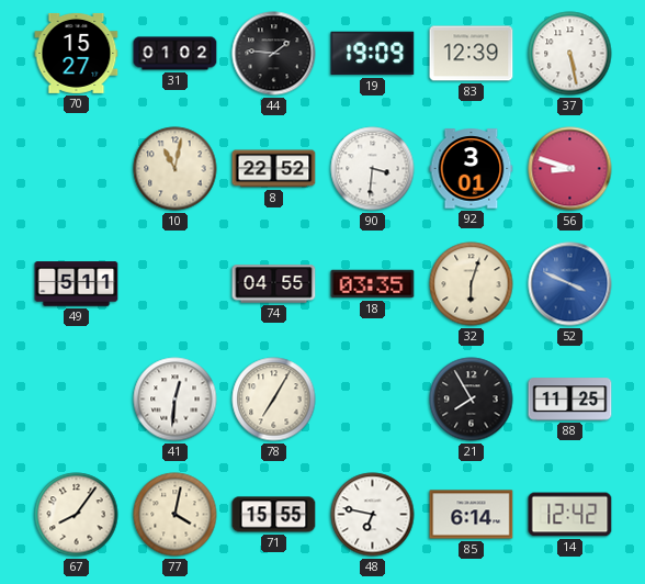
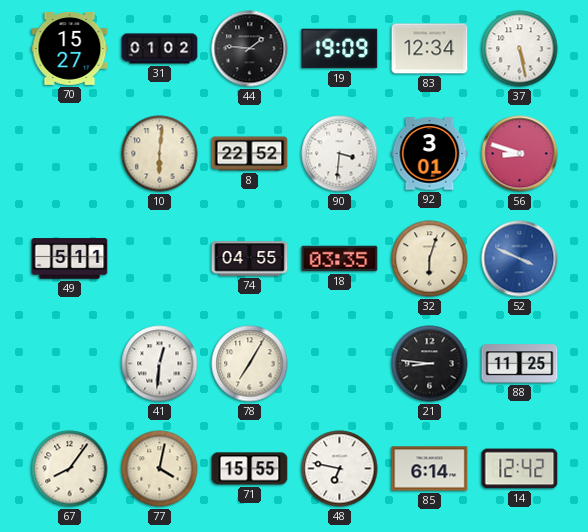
83: 12:39 -> 12:34 (430, 49)
10: 11:02 -> 6:01 (160, 154)
21: 7:55 -> 8:46 (430, 364)
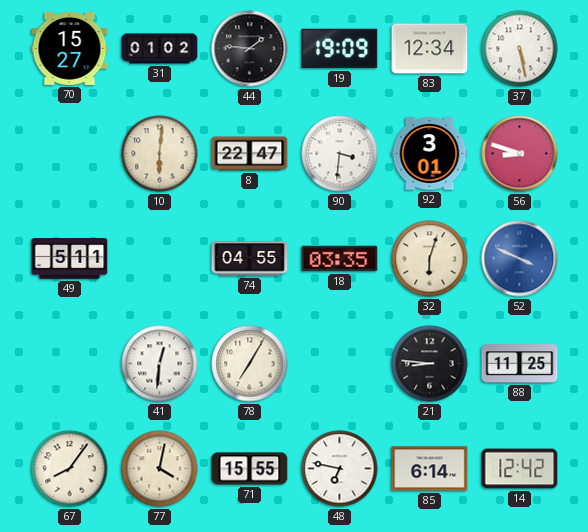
8: 22:52 -> 22:47 (250, 154)
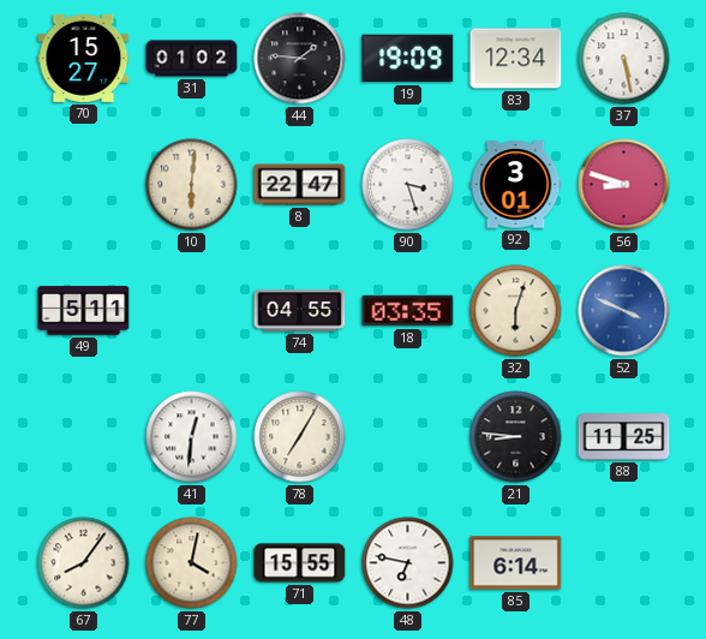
90: 3:31 -> 3:27 (408, 185)
14: 12:42 -> none (520, 469)
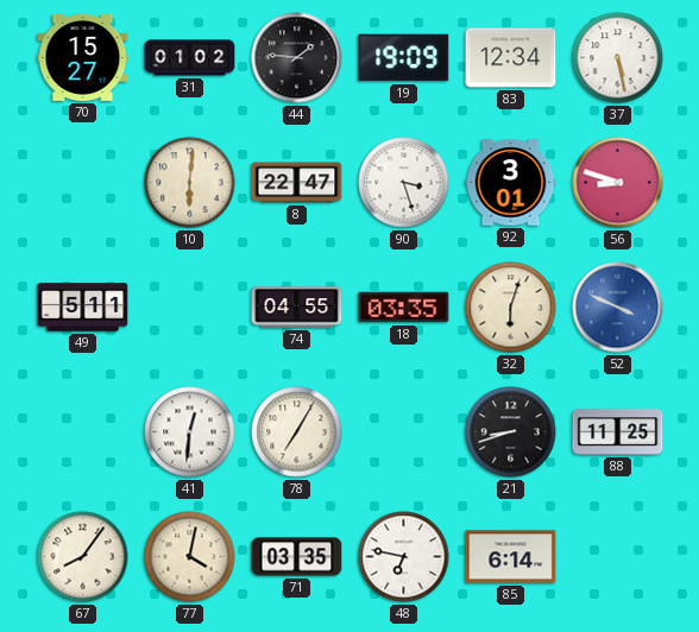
21: 8:46 -> 8:42 (511, 432)
71: 15:55 -> 03:35 (297, 557)
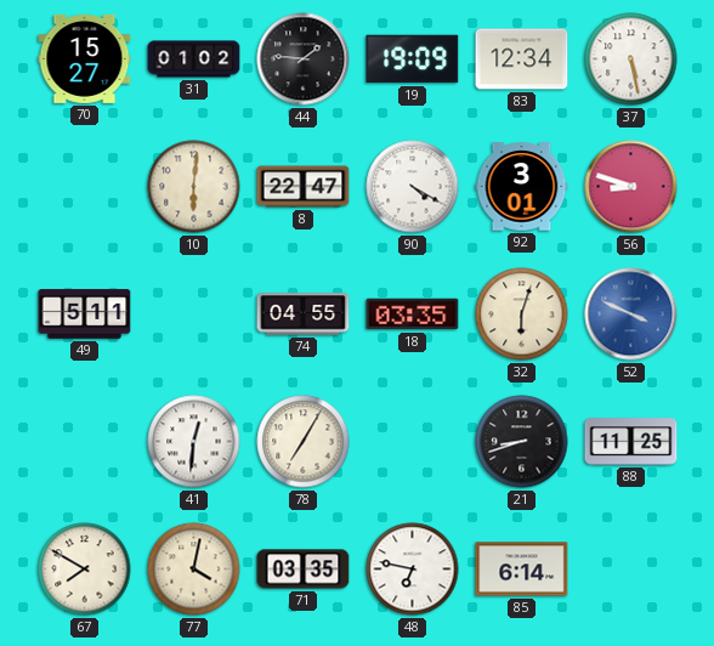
90: 3:27 -> 4:20 (413, 187)
67: 8:06 -> 7:50 (85, 569)
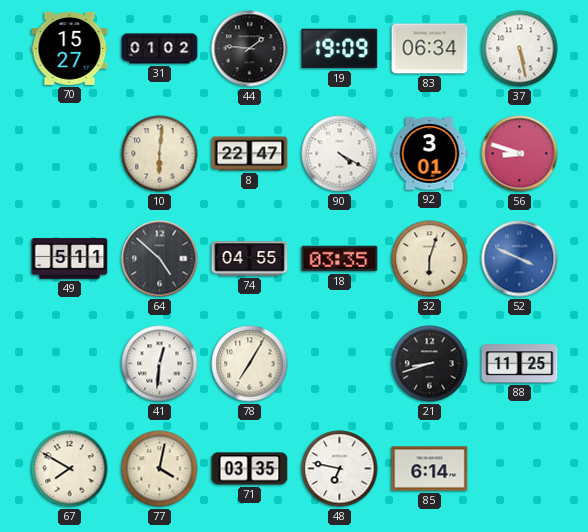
83: 12:34 -> 06:34 (430, 49)
64: none -> 4:52 (160, 259)
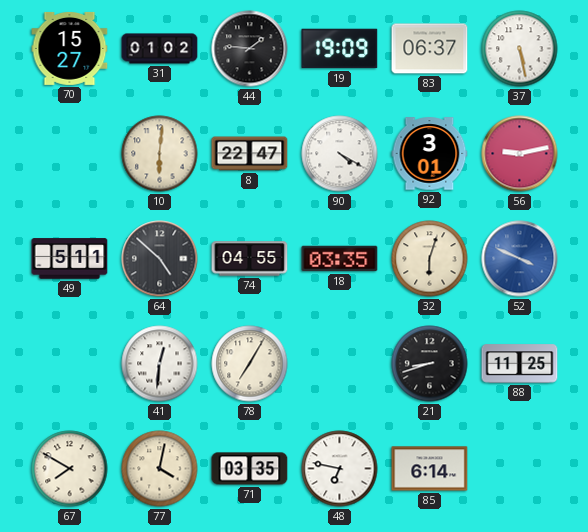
83: 06:34 -> 06:37 (430, 49)
56: 8:48 -> 9:13 (520, 154)
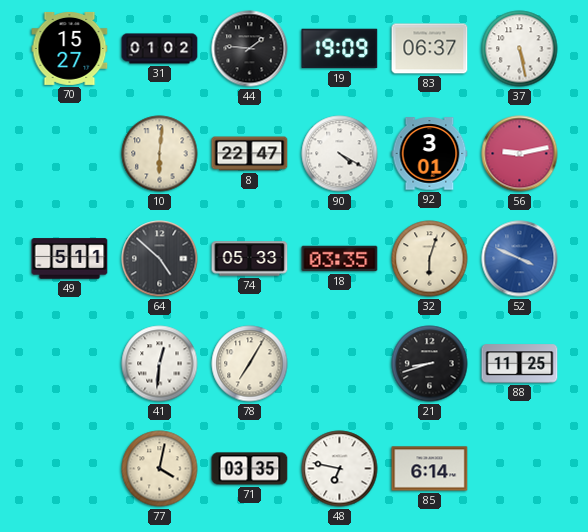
74: 04:55 -> 05:33 (250, 259)
67: 7:50 -> none (70, 469)
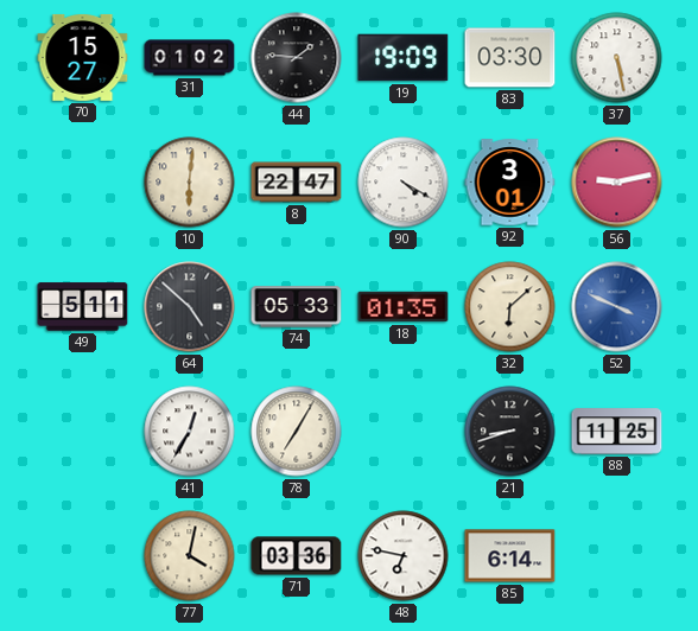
83: 06:37 -> 03:30 (510, 58)
18: 03:35 -> 01:35 (404, 307)
32: 6:03 -> 6:08 (510, 307)
41: 12:31 -> 12:35 (190, 432)
71: 03:35 -> 03:36 (297, 556)
